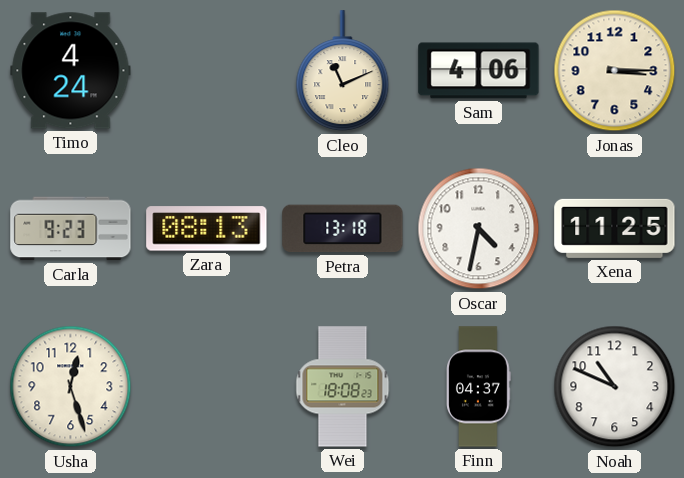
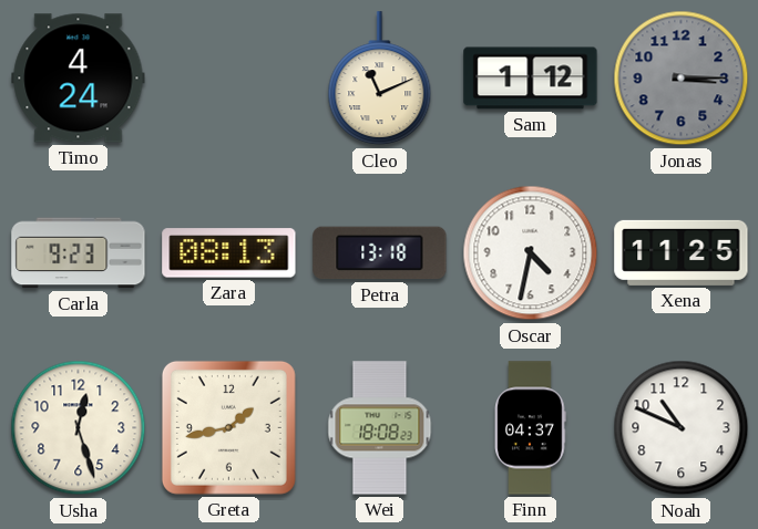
Sam: 4:06 -> 1:12 (531, 79)
Jonas dial: cream -> grey (682, 79)
Greta: none -> 1:43 (228, 427)
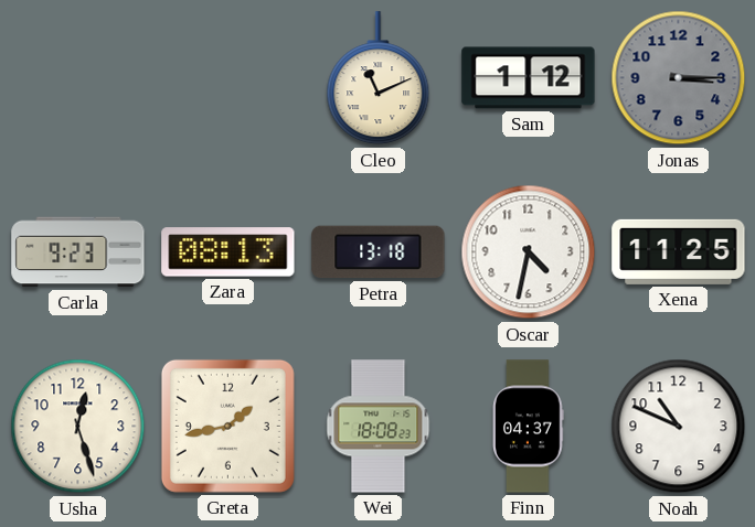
Timo: 4:24 -> none (79, 79)
